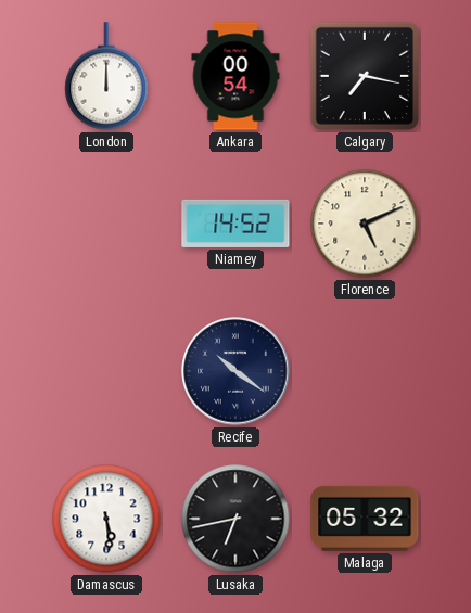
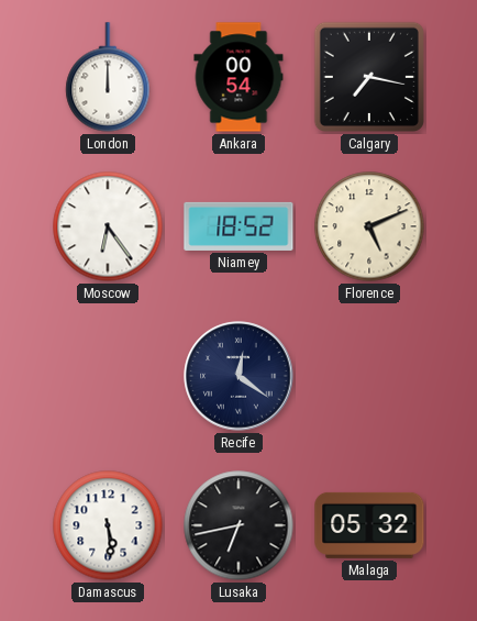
Moscow: none -> 6:24 (108, 226)
Niamey: 14:52 -> 18:52 (239, 226)
Recife: 10:21 -> 12:21 (239, 376)
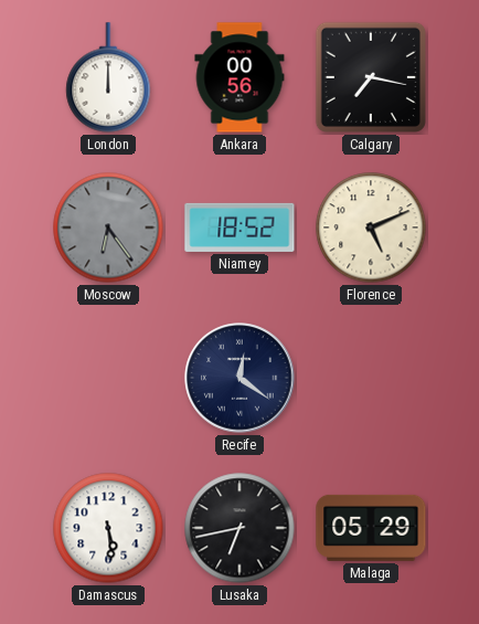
Ankara: 00:54 -> 00:56 (239, 77)
Moscow dial: white -> grey (108, 228)
Malaga: 05:32 -> 05:29 (371, 528)
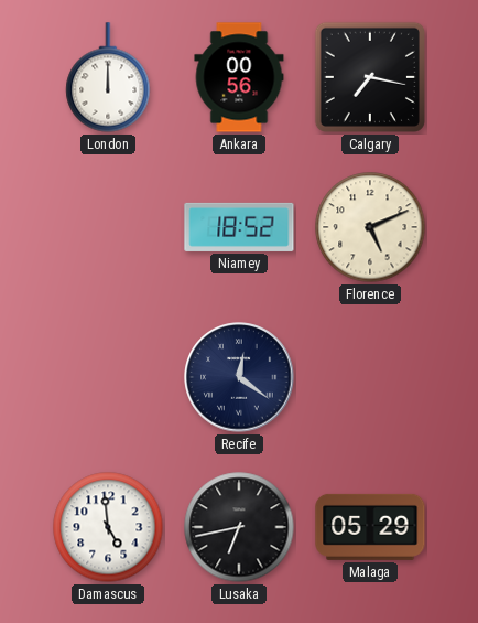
Moscow: 6:24 -> none (108, 228)
Damascus: 5:29 -> 4:59 (108, 527)
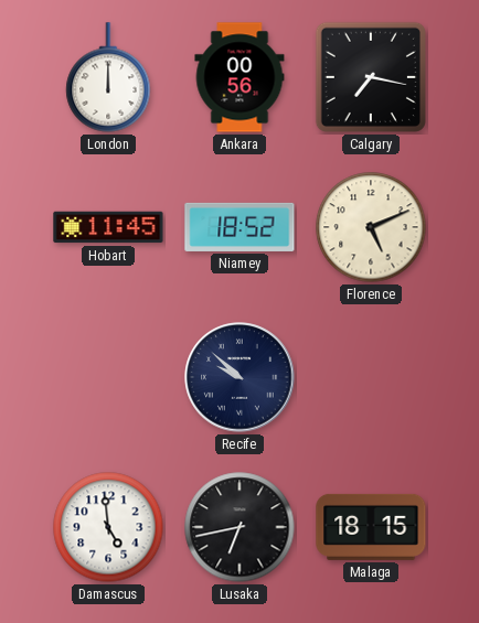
Hobart: none -> 11:45 (108, 227)
Recife: 12:21 -> 9:52 (239, 377)
Malaga: 05:29 -> 18:15 (371, 527)
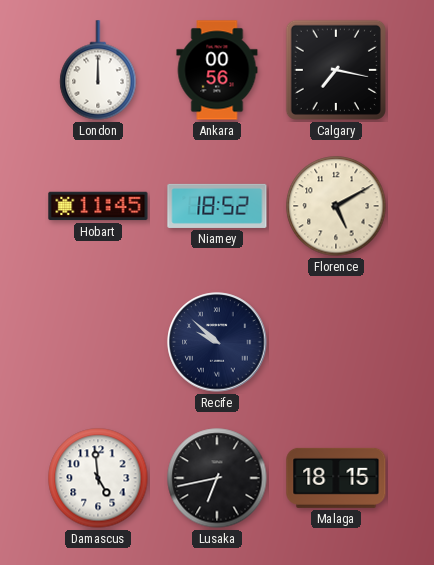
Florence: 5:11 -> 5:10 (336, 206)
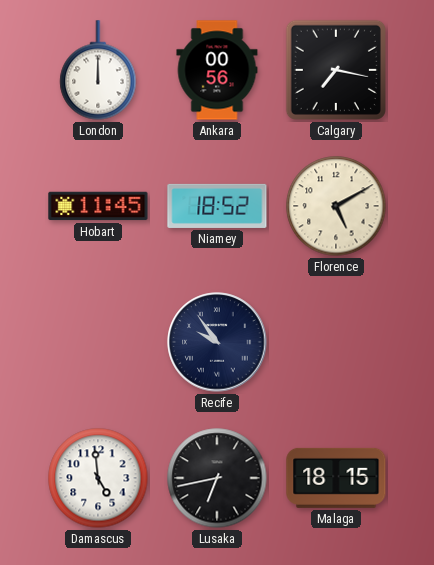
Recife: 9:52 -> 9:54 (217, 342)
